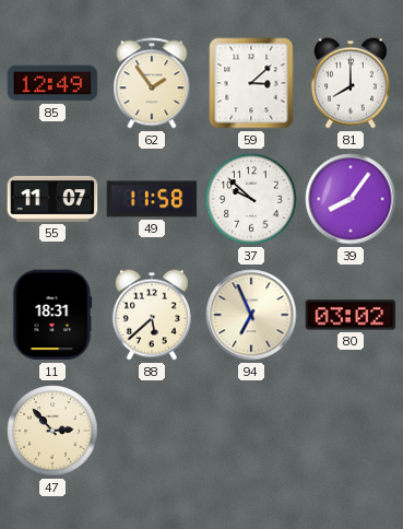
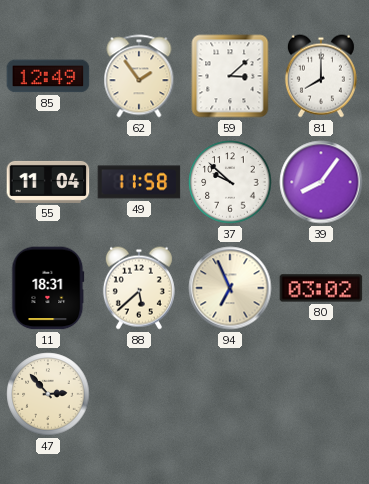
55: 11:07 -> 11:04 (48, 182)
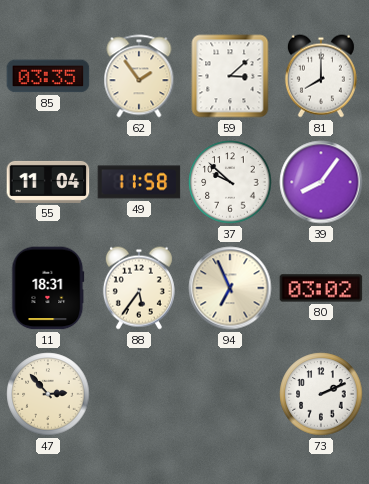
85: 12:49 -> 03:35 (48, 76)
88: 5:38 -> 5:36 (139, 288)
73: none -> 2:11 (321, 394)
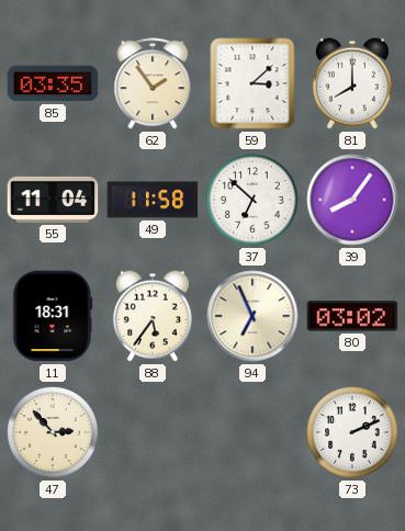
37: 9:52 -> 6:52 (252, 200)
